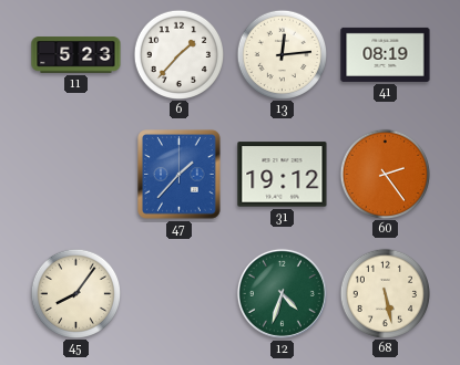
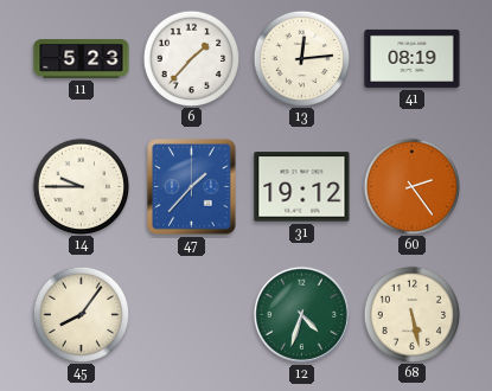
14: none -> 9:45 (81, 186)
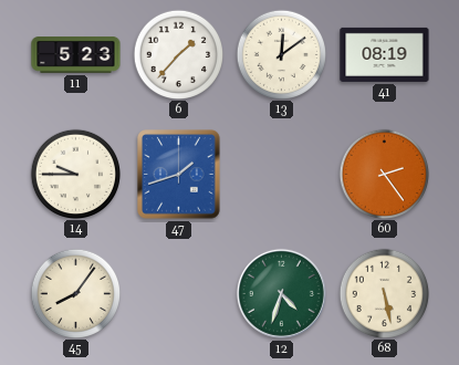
13: 12:14 -> 12:09 (281, 54)
47: 1:37 -> 1:42 (179, 175)
31: 19:12 -> none (302, 187)
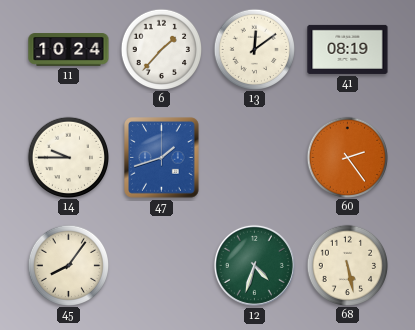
11: 5:23 -> 10:24 (69, 50)
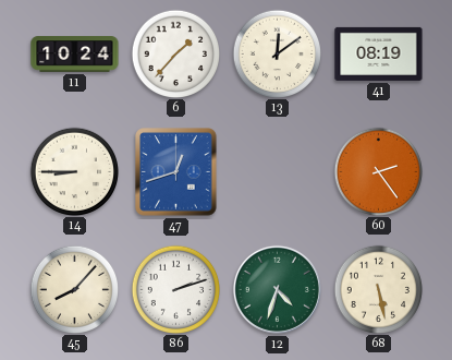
14: 9:45 -> 8:45 (74, 171)
47: 1:42 -> 12:42 (176, 172)
45: 8:06 -> 8:07 (74, 289)
86: none -> 2:12 (175, 289)
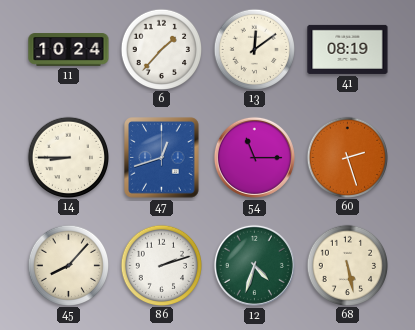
54: none -> 11:15 (254, 157)
60: 2:24 -> 2:27 (347, 157)
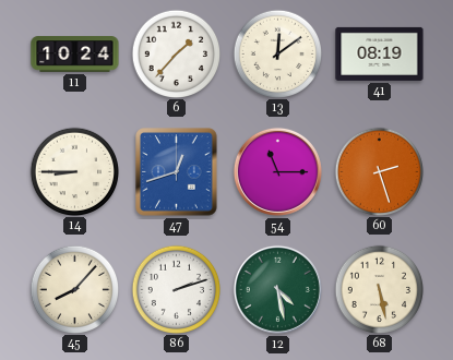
12: 4:33 -> 4:28 (277, 289)
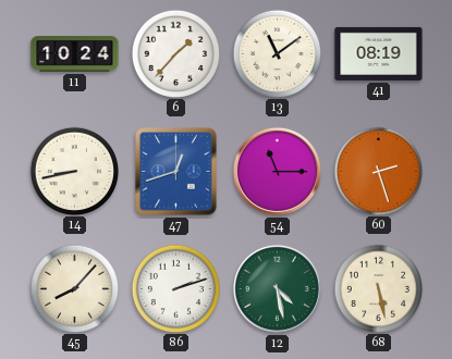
13: 12:09 -> 11:09 (277, 53)
14: 8:45 -> 8:43 (74, 171)
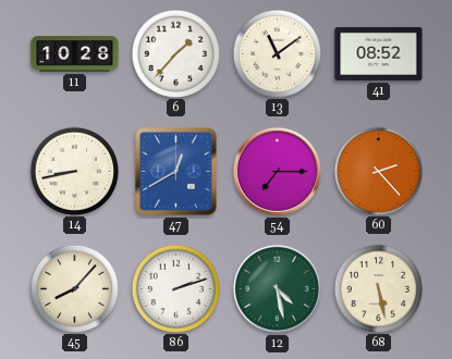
11: 10:24 -> 10:28 (75, 54)
41: 08:19 -> 08:52 (379, 53)
47: 12:42 -> 12:40 (176, 172)
54: 11:15 -> 7:15 (277, 171)
60: 2:27 -> 2:23 (378, 171)
